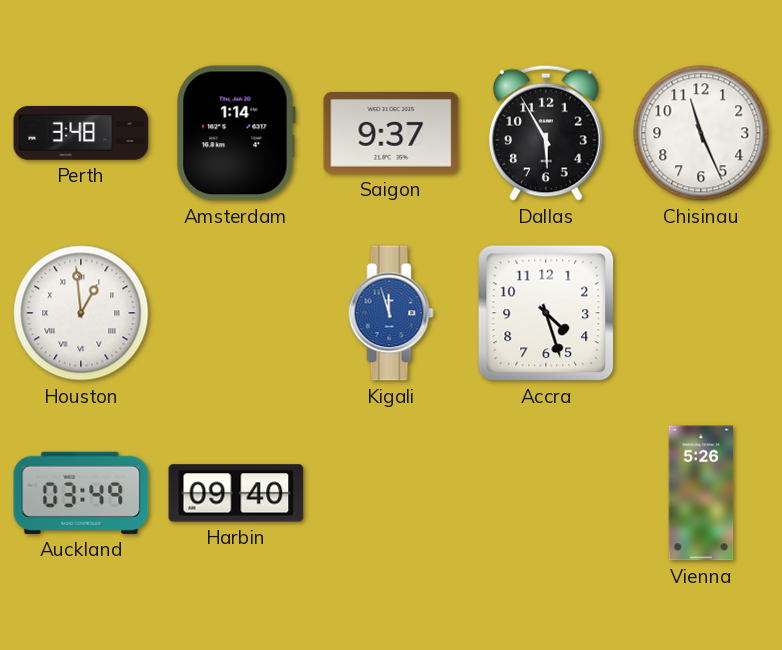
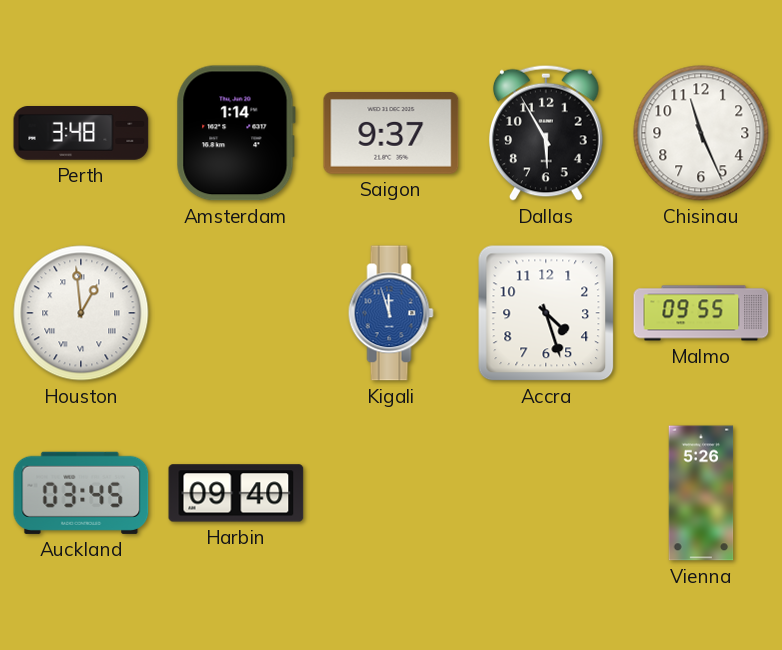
Malmo: none -> 09:55 (701, 313)
Auckland: 03:49 -> 03:45 (81, 493)
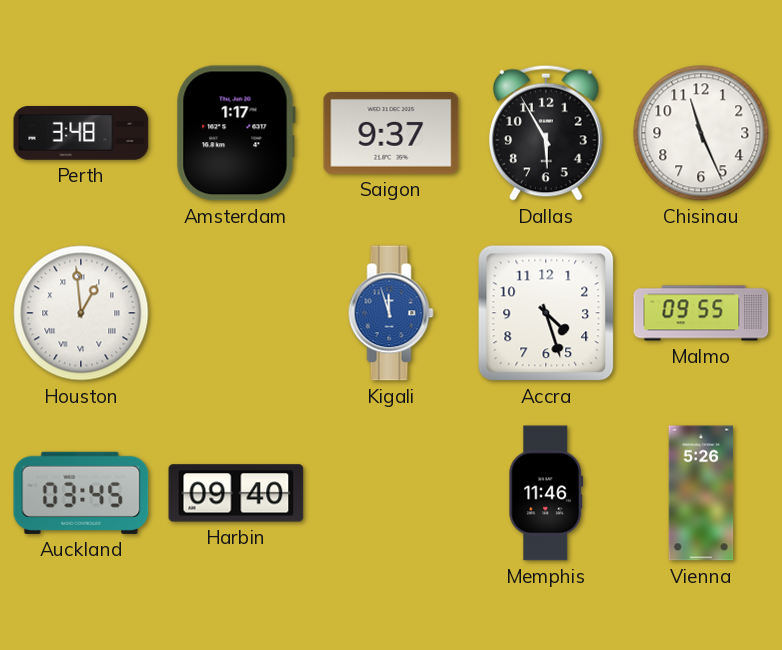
Amsterdam: 1:14 -> 1:17 (236, 133)
Memphis: none -> 11:46 (546, 493)
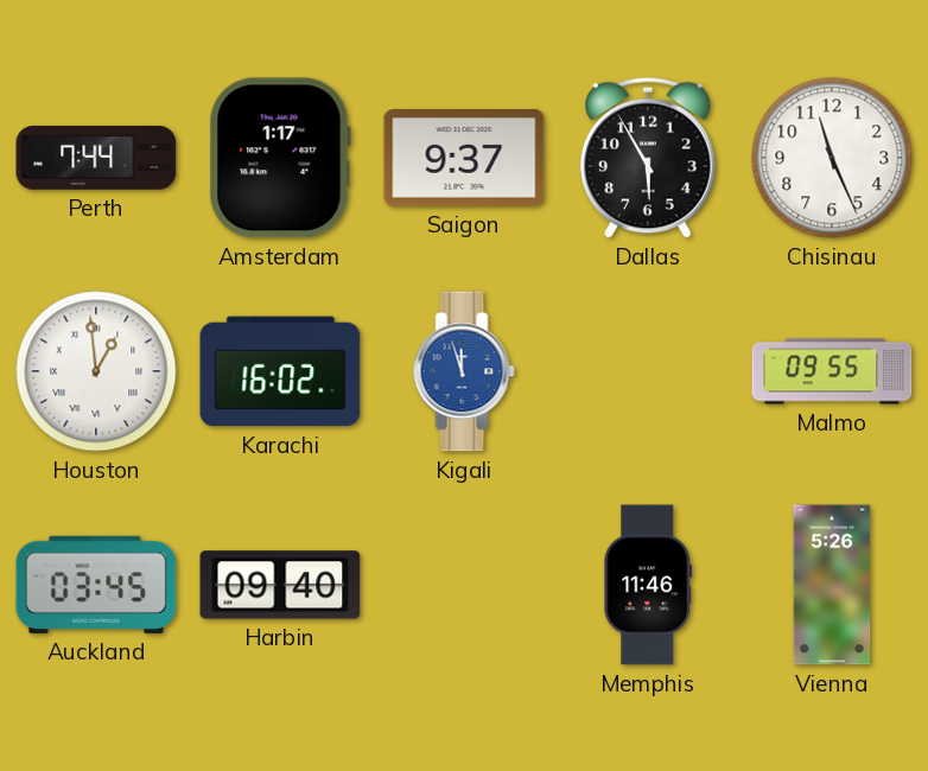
Perth: 3:48 -> 7:44 (96, 159)
Karachi: none -> 16:02 (280, 371)
Accra: 4:27 -> none (546, 313)
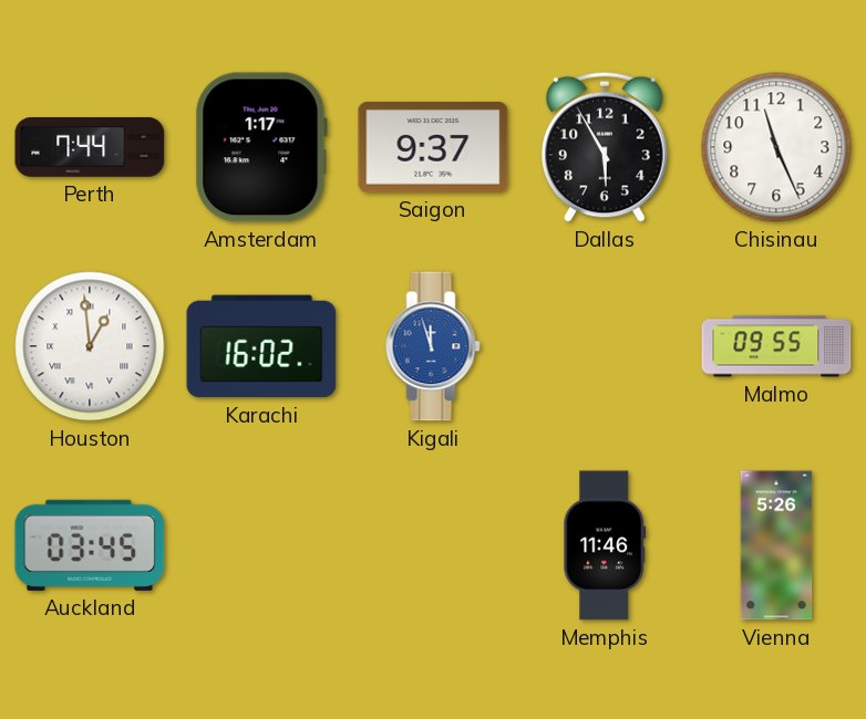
Harbin: 09:40 -> none (280, 585)
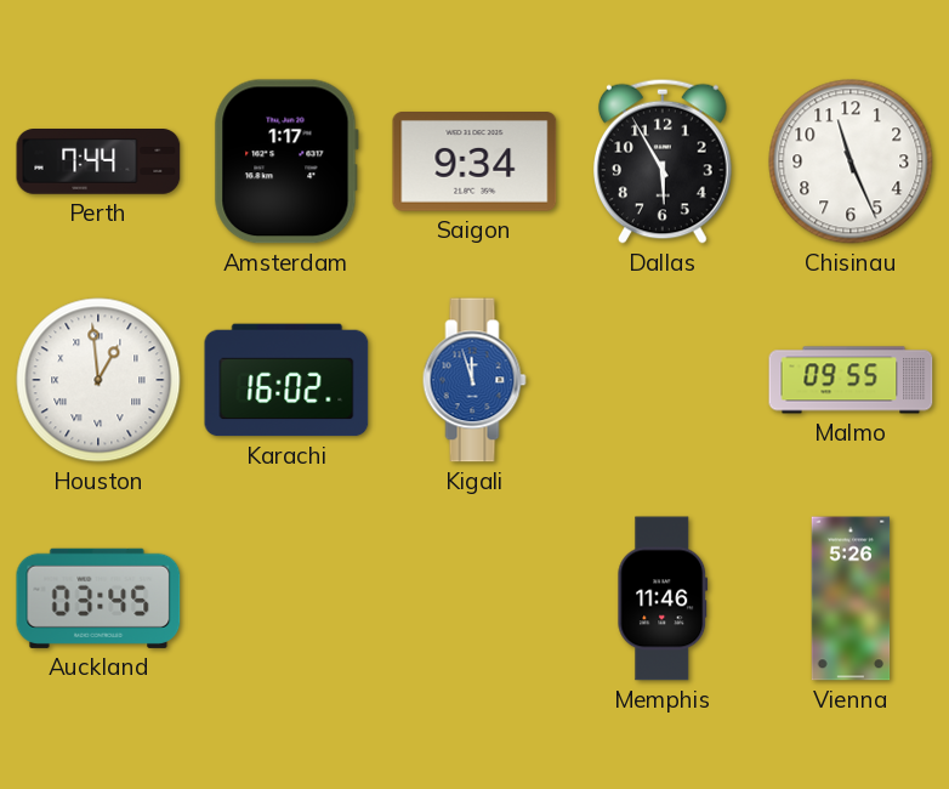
Saigon: 9:37 -> 9:34 (474, 163)
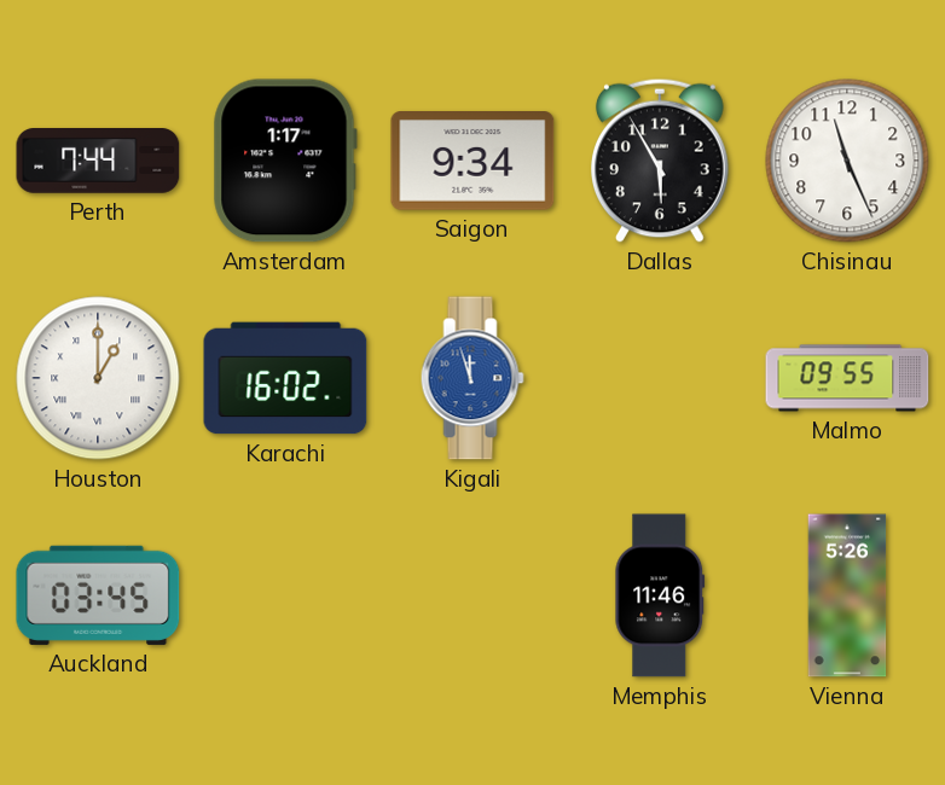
Houston: 12:59 -> 1:00 (98, 378)
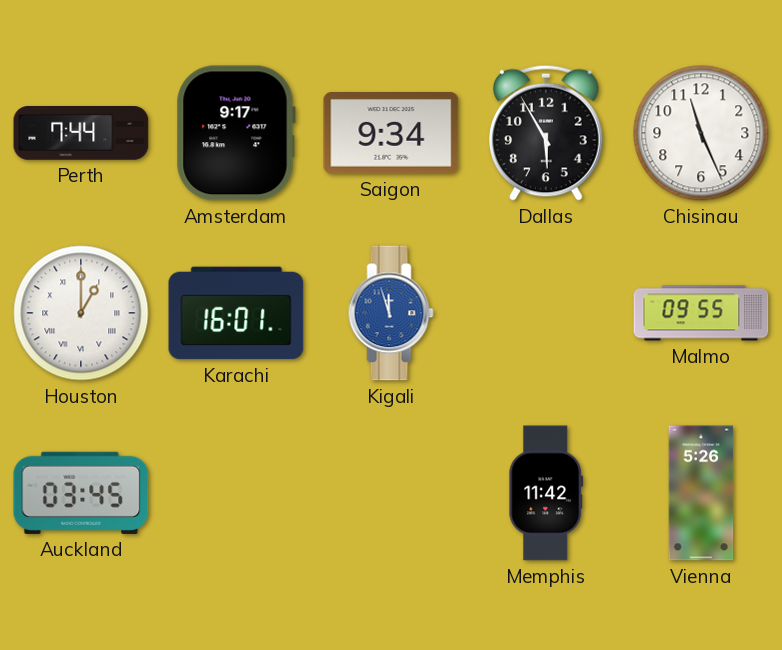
Amsterdam: 1:17 -> 9:17 (236, 133)
Karachi: 16:02 -> 16:01 (236, 313)
Memphis: 11:46 -> 11:42 (546, 493)
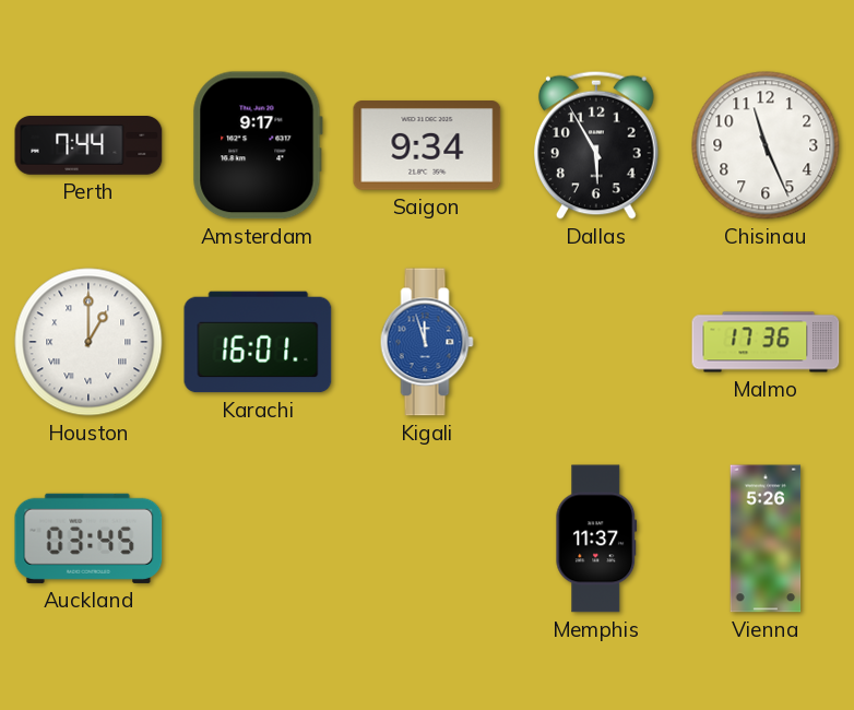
Malmo: 09:55 -> 17:36 (766, 342)
Memphis: 11:42 -> 11:37 (596, 539)
